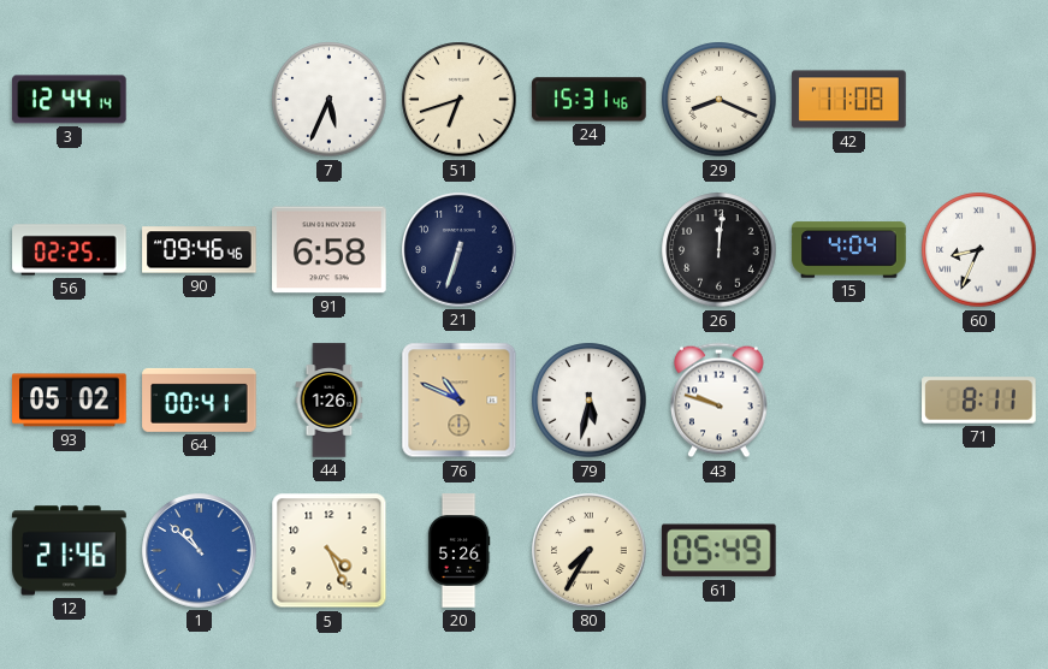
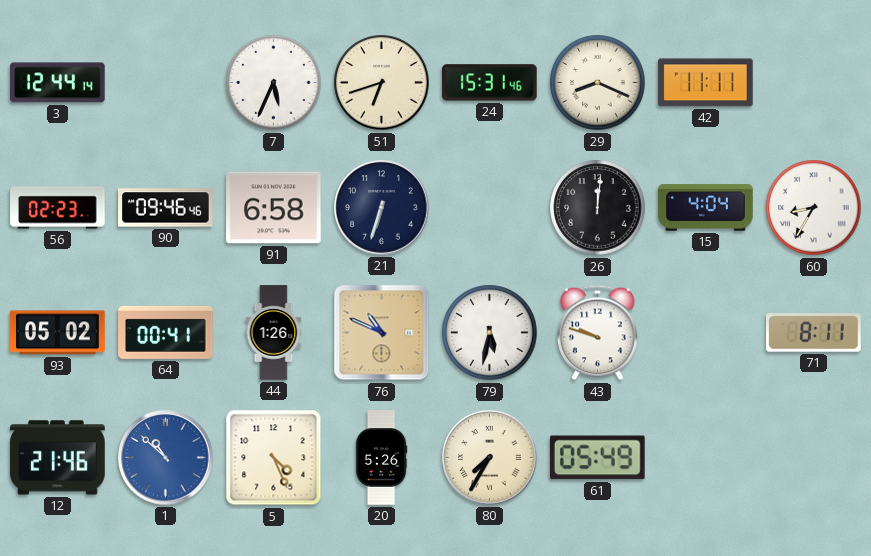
42: 11:08 -> 11:11 (706, 83)
56: 02:25 -> 02:23 (58, 208)
60: 8:34 -> 8:35 (814, 208)
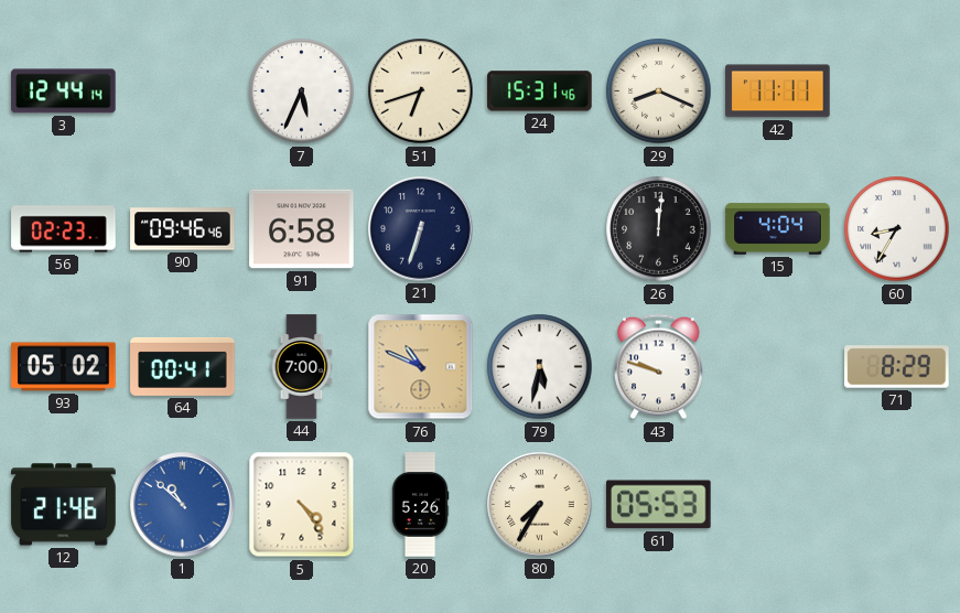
44: 1:26 -> 7:00 (302, 367)
71: 8:11 -> 8:29 (897, 367)
5: 4:26 -> 4:24 (302, 505)
61: 05:49 -> 05:53 (658, 505)
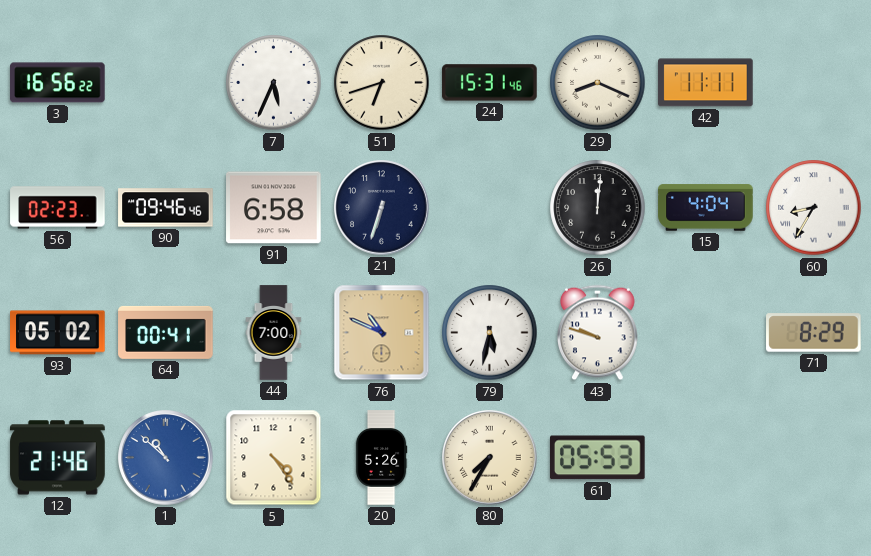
3: 12:44 -> 16:56 (58, 83)
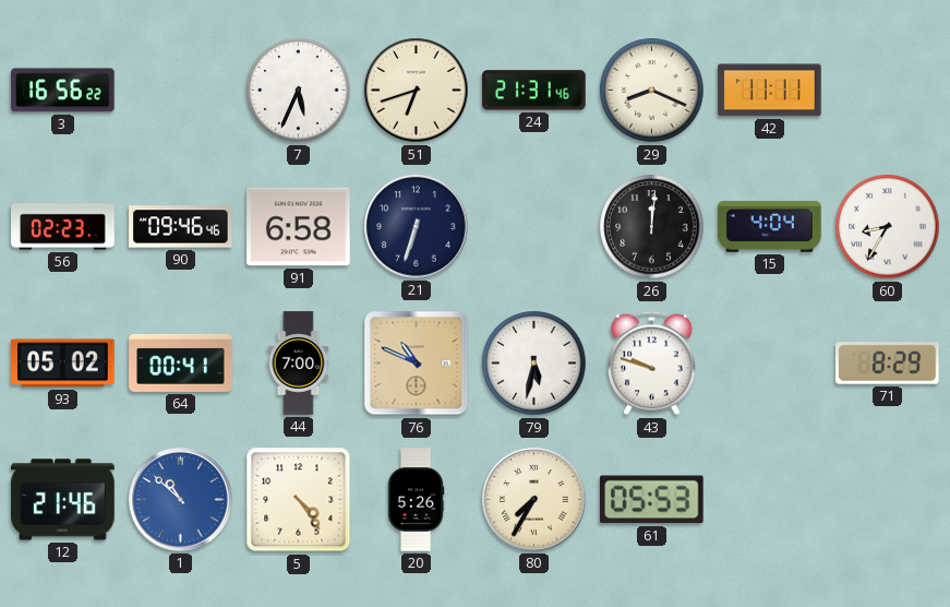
24: 15:31 -> 21:31 (534, 91)
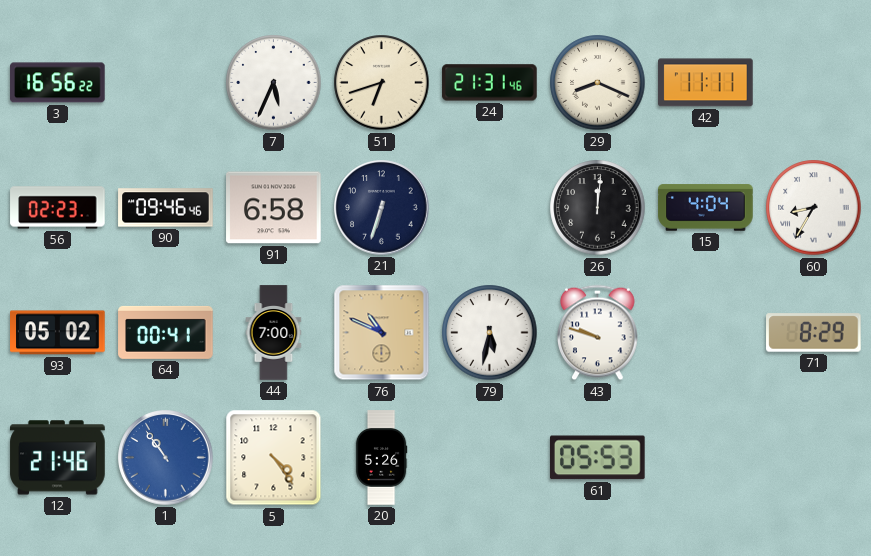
1: 10:52 -> 10:54 (166, 458)
80: 7:35 -> none (534, 500)
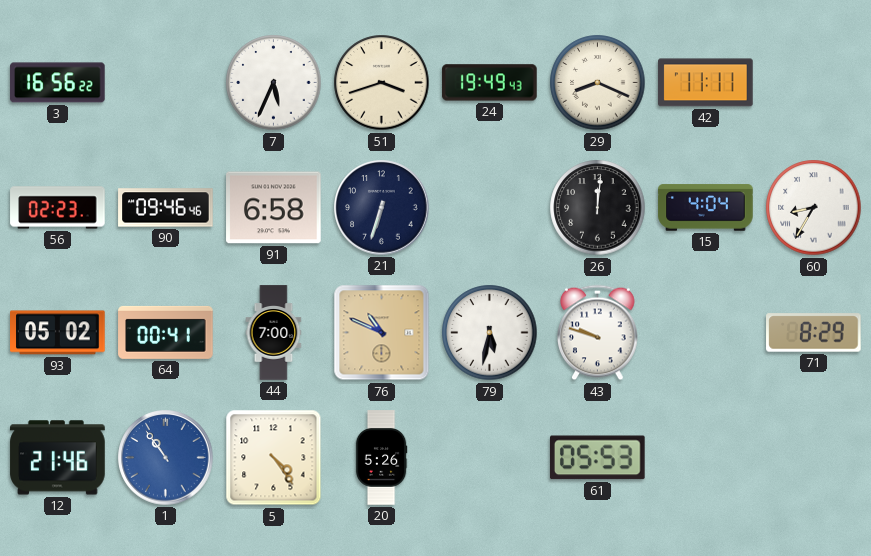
51: 6:42 -> 3:42 (382, 83)
24: 21:31 -> 19:49 (490, 83)
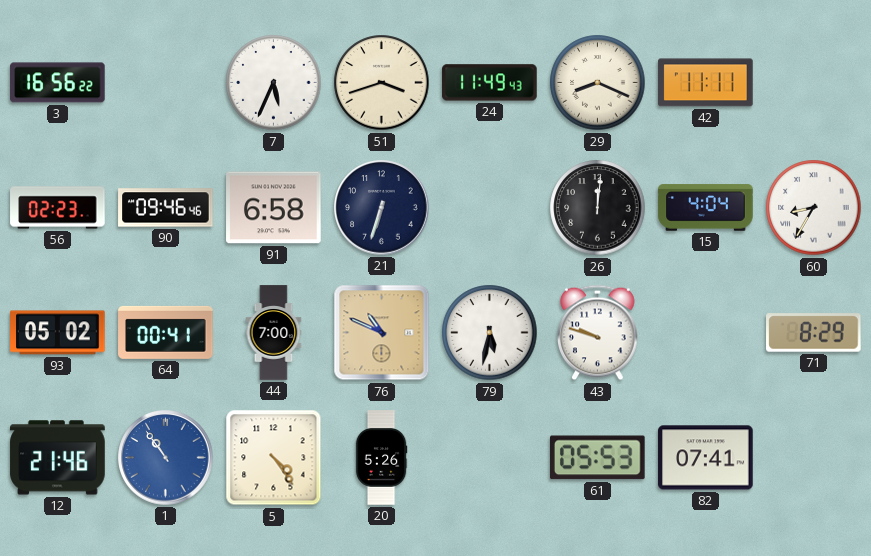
24: 19:49 -> 11:49 (490, 83)
82: none -> 07:41 (706, 458)
